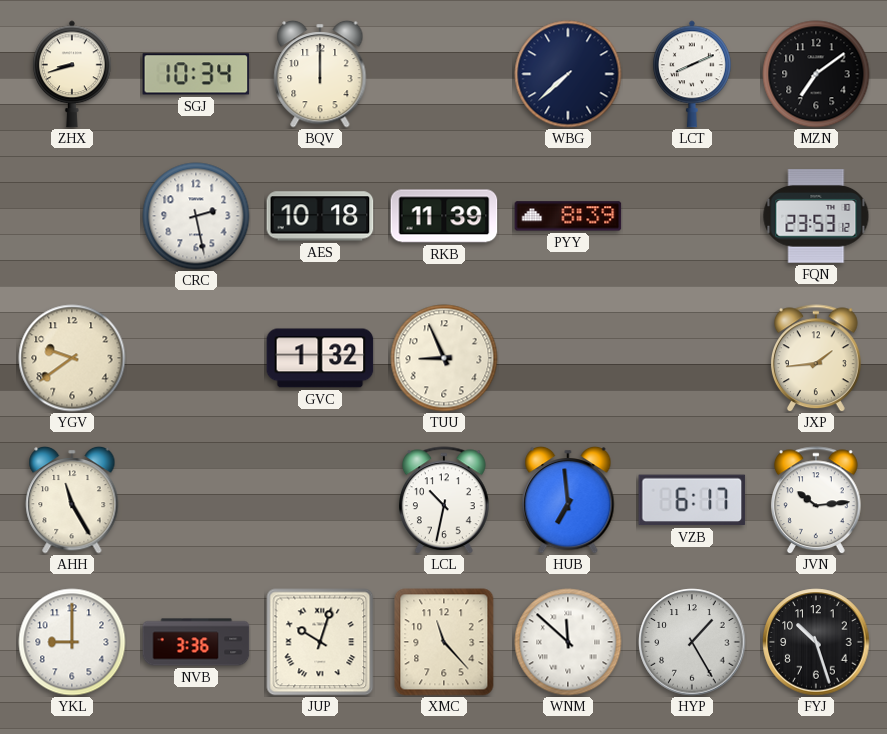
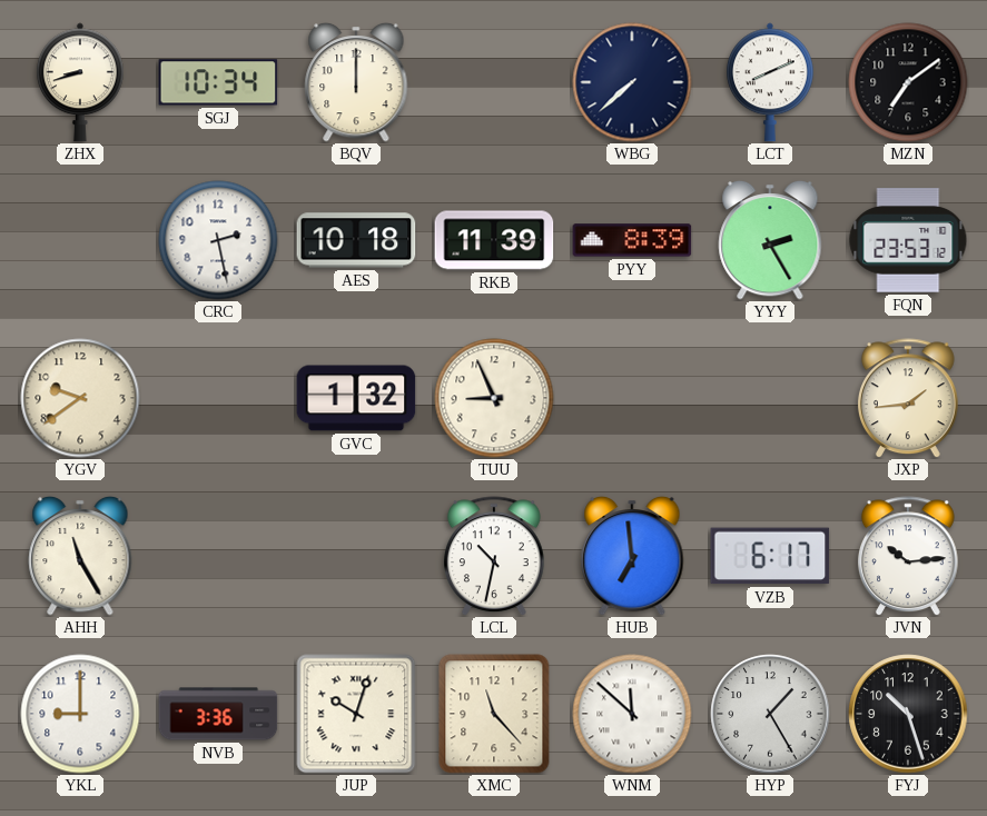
YYY: none -> 2:25 (770, 240)
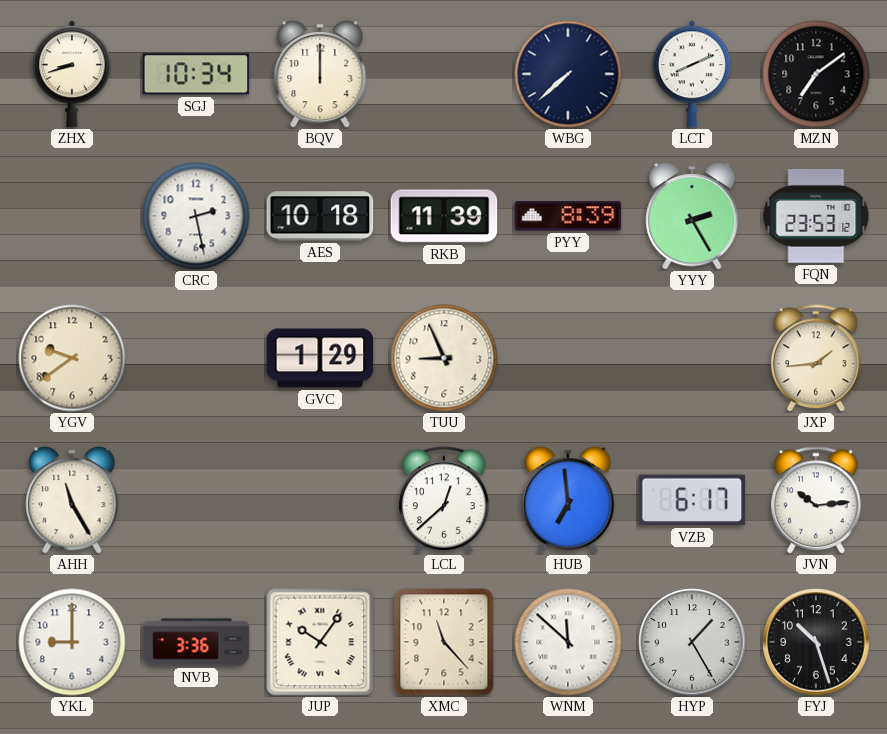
GVC: 1:32 -> 1:29 (320, 358)
LCL: 10:32 -> 12:38 (444, 500)
JUP: 10:03 -> 10:06 (320, 642)
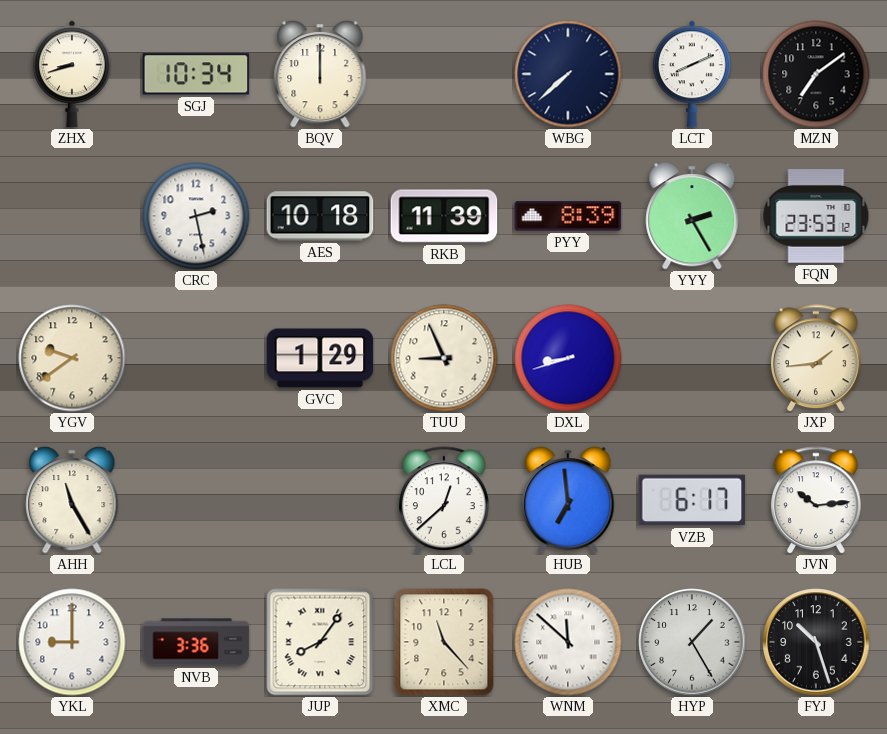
DXL: none -> 8:42 (568, 358)
JUP: 10:06 -> 8:06 (320, 642)
